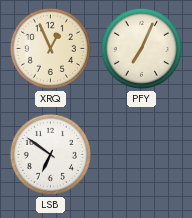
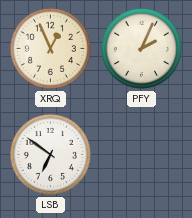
PFY: 7:04 -> 2:04 (141, 48)
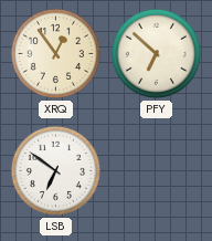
XRQ: 12:56 -> 12:54 (55, 53)
PFY: 2:04 -> 6:52 (156, 53)
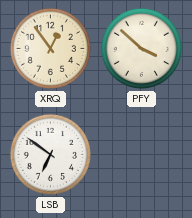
PFY: 6:52 -> 3:52 (141, 48)
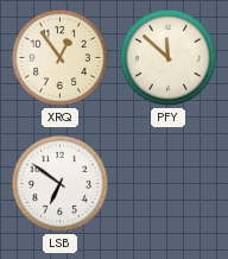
PFY: 3:52 -> 11:52 (167, 57)
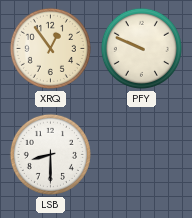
PFY: 11:52 -> 9:49 (141, 48)
LSB: 6:51 -> 8:30 (50, 154)
